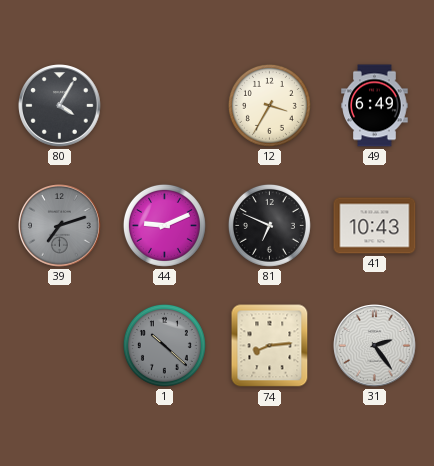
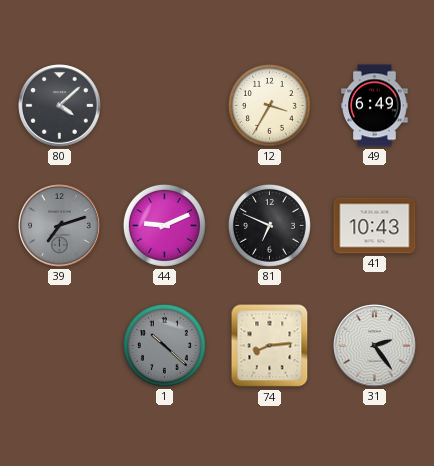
80: 4:05 -> 4:08 (60, 106)
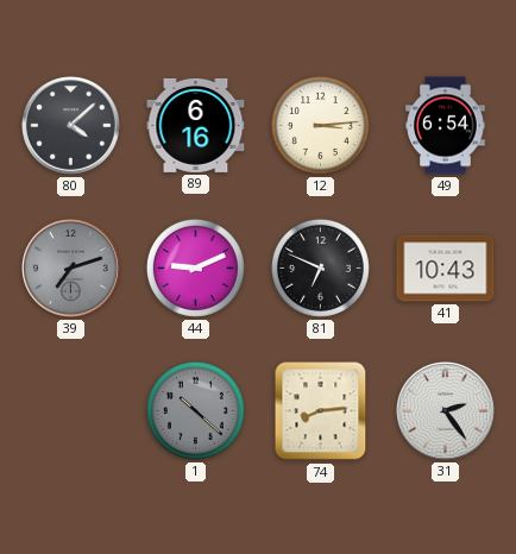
89: none -> 6:16 (196, 125)
12: 3:35 -> 3:14 (320, 125)
49: 6:49 -> 6:54 (446, 126)
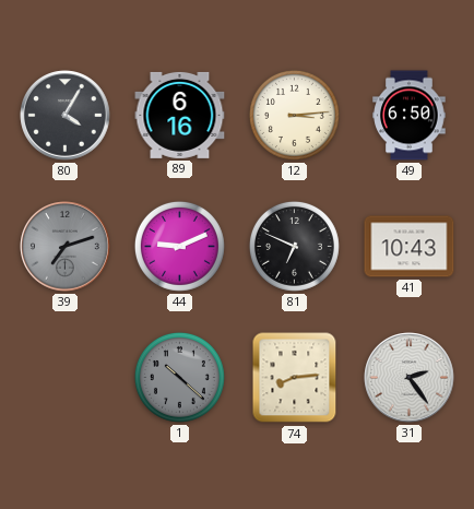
80: 4:08 -> 4:05 (66, 116)
49: 6:54 -> 6:50 (410, 116)
